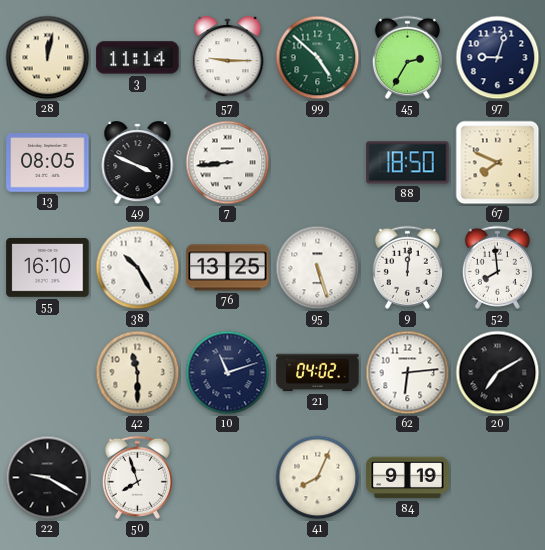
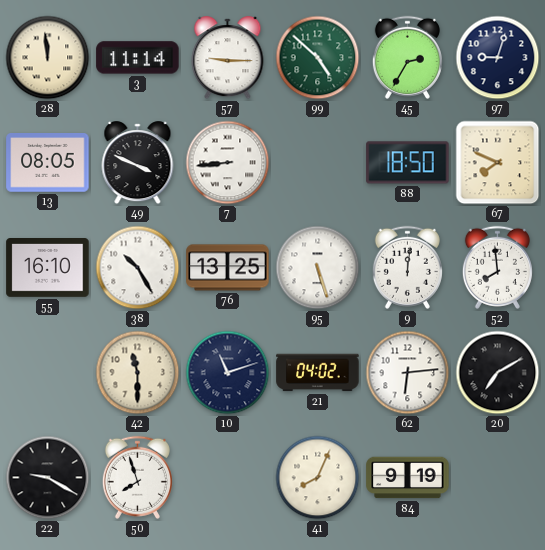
28: 12:02 -> 11:59 (48, 58)
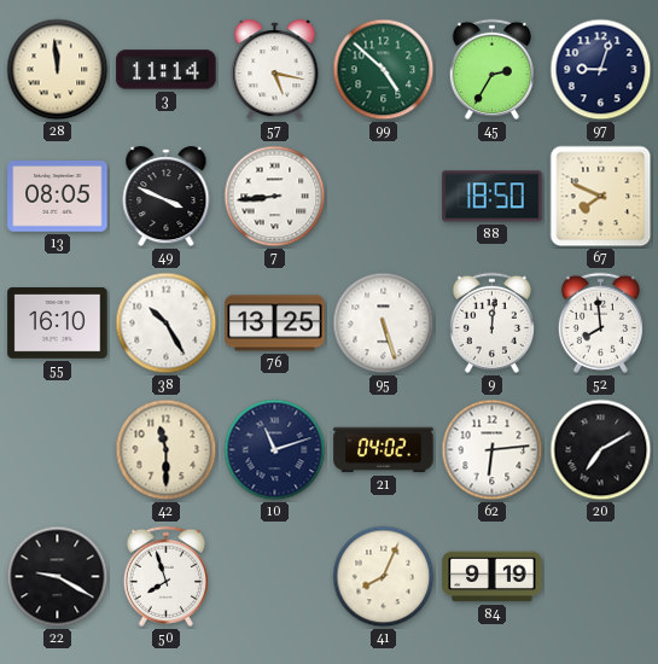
57: 9:15 -> 5:17 (275, 70)
